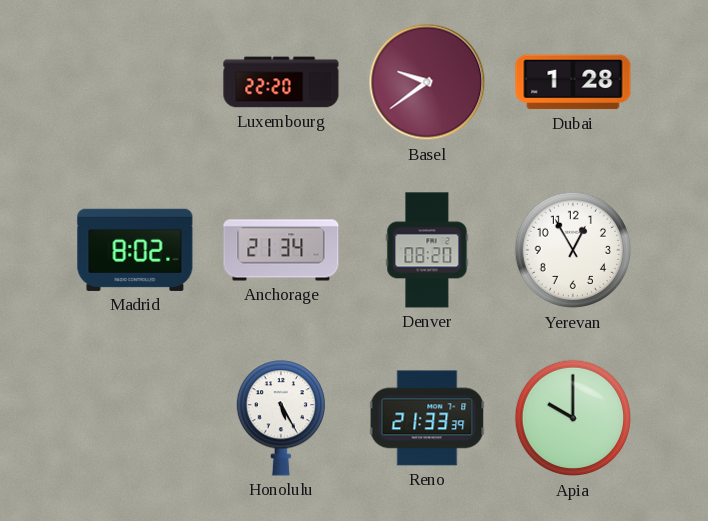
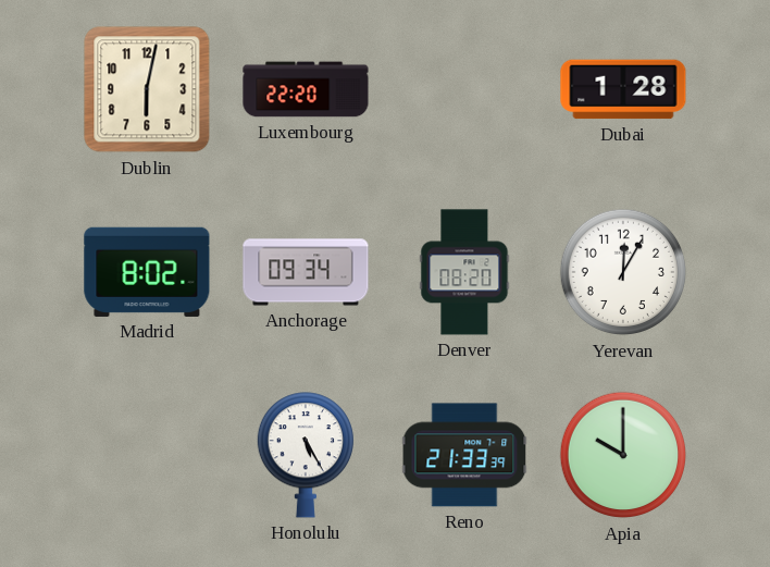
Dublin: none -> 6:02 (147, 89)
Basel: 9:39 -> none (427, 82)
Anchorage: 21:34 -> 09:34 (306, 272)
Yerevan: 12:55 -> 12:05 (623, 272)
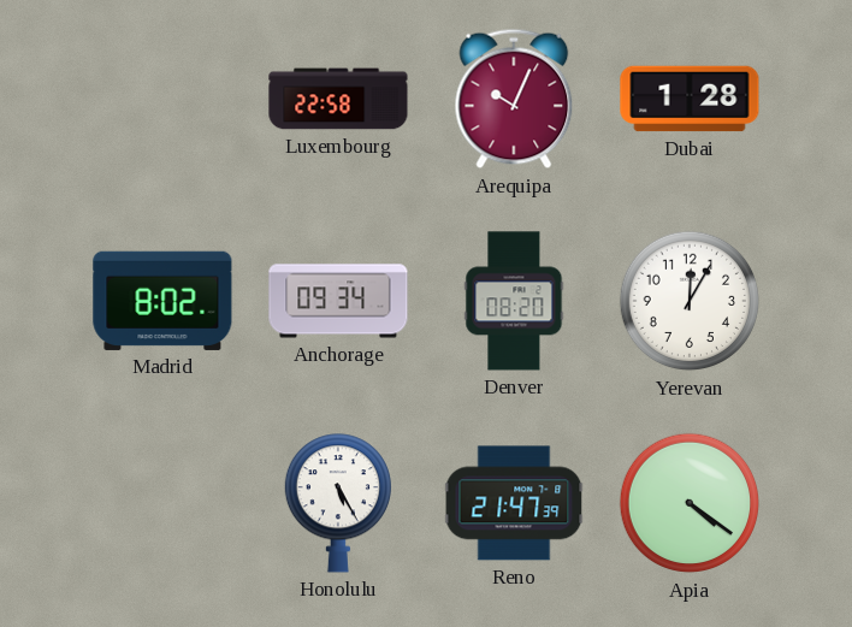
Dublin: 6:02 -> none (147, 89)
Luxembourg: 22:20 -> 22:58 (338, 99)
Arequipa: none -> 10:04 (514, 99)
Reno: 21:33 -> 21:47 (514, 503)
Apia: 10:00 -> 4:21 (690, 503)
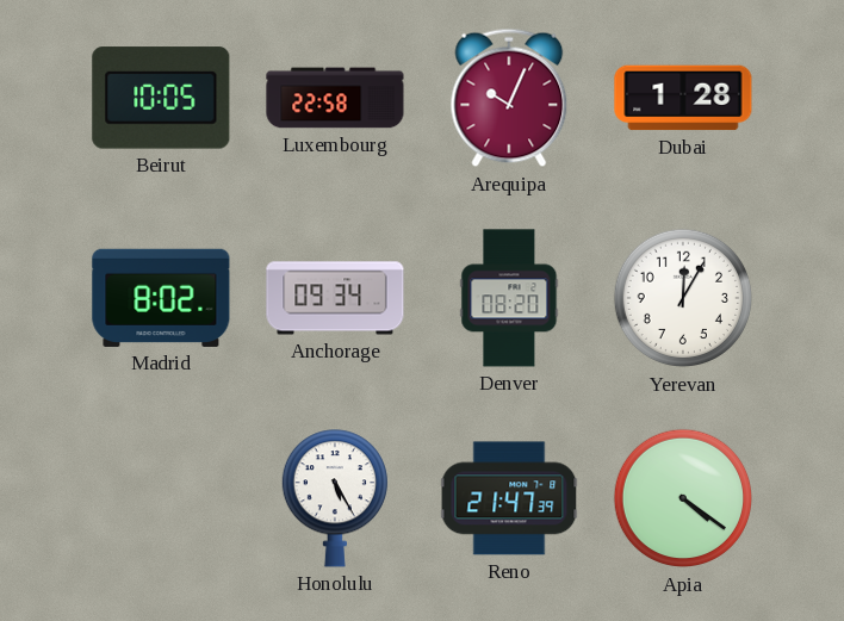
Beirut: none -> 10:05 (161, 98)
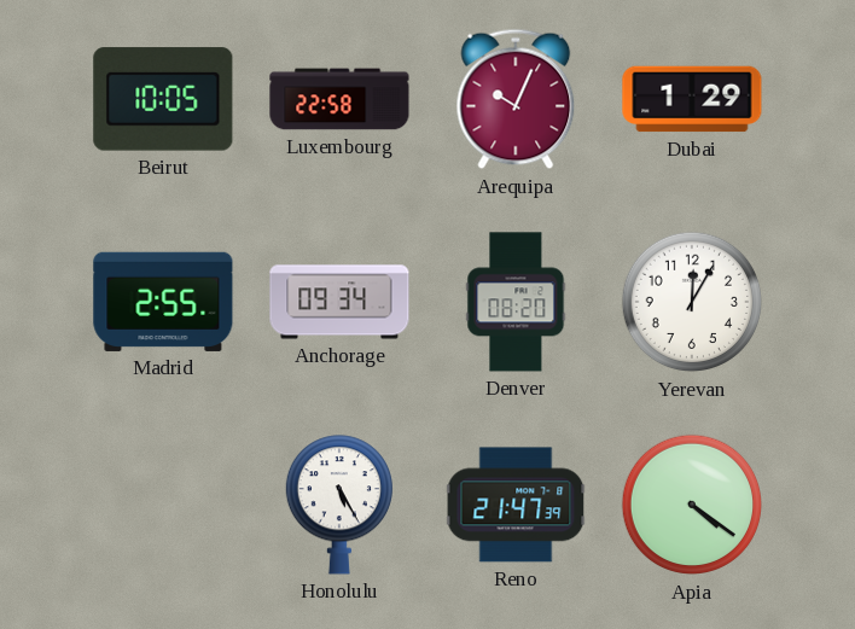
Dubai: 1:28 -> 1:29 (692, 99)
Madrid: 8:02 -> 2:55 (163, 302)
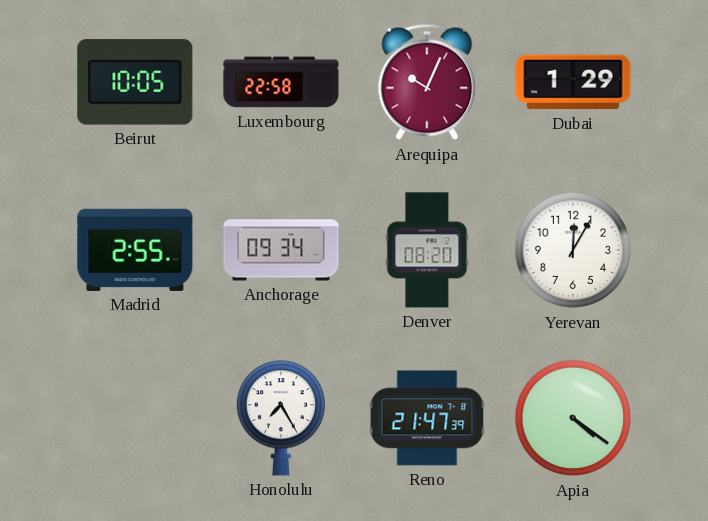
Honolulu: 5:25 -> 7:25 (280, 418)
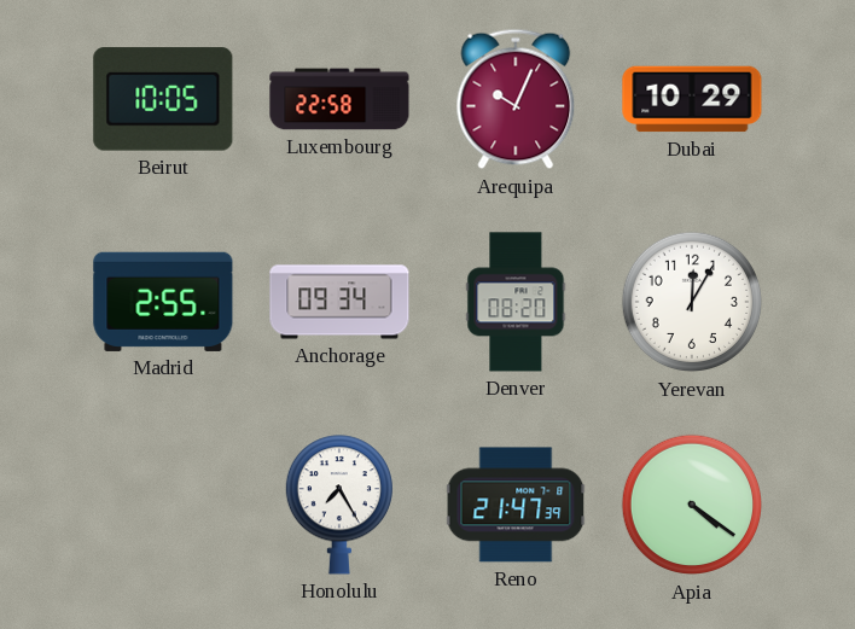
Dubai: 1:29 -> 10:29 (692, 99)
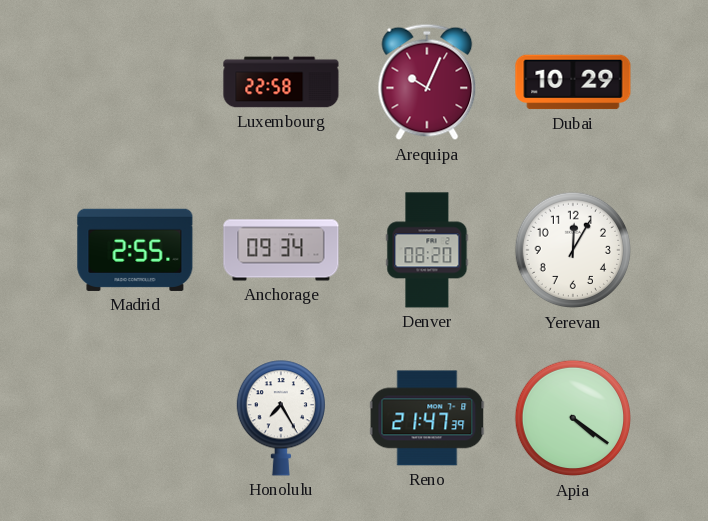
Beirut: 10:05 -> none (163, 99)
